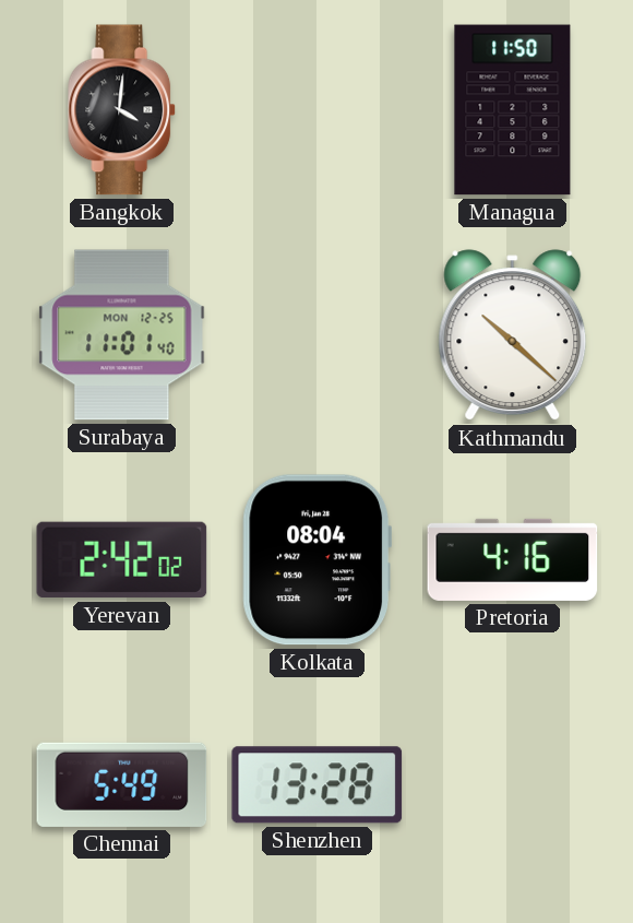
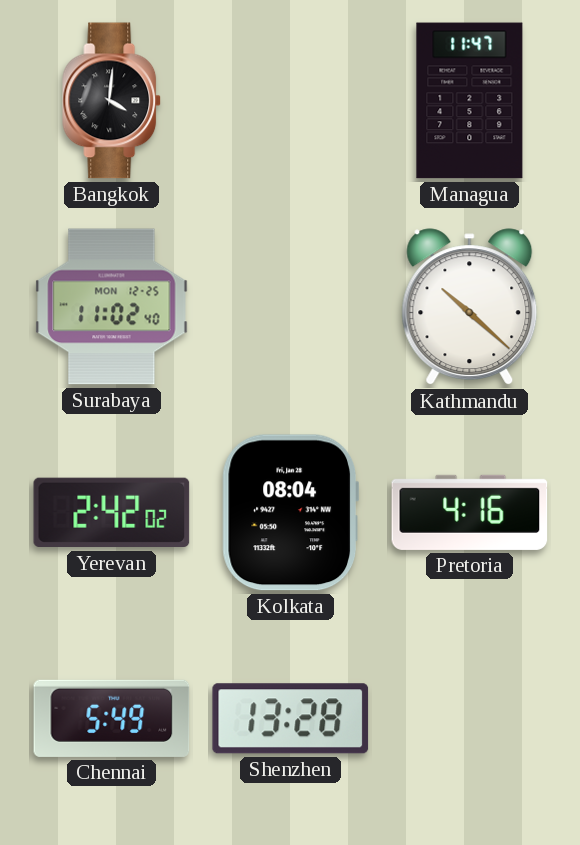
Managua: 11:50 -> 11:47 (470, 101)
Surabaya: 11:01 -> 11:02 (112, 307)
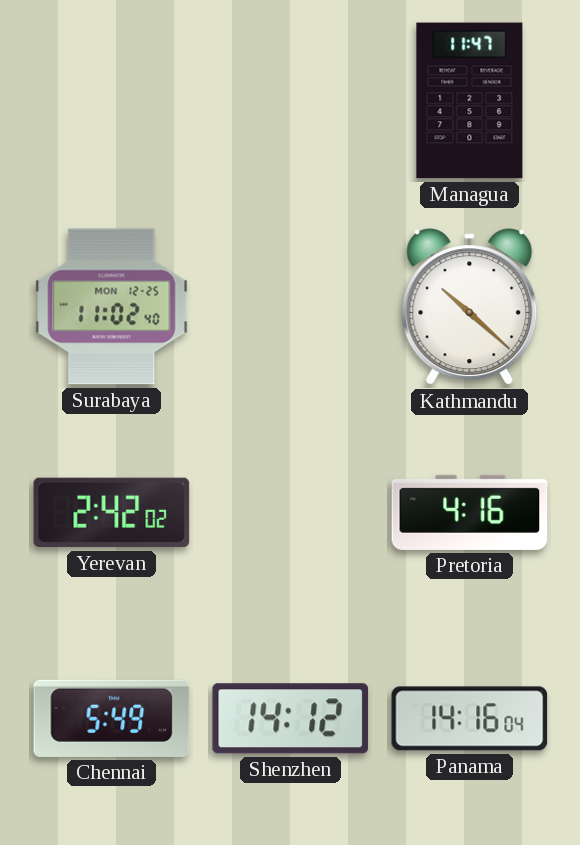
Bangkok: 4:01 -> none (112, 101)
Kolkata: 08:04 -> none (290, 513)
Shenzhen: 13:28 -> 14:12 (291, 719)
Panama: none -> 14:16 (470, 719)
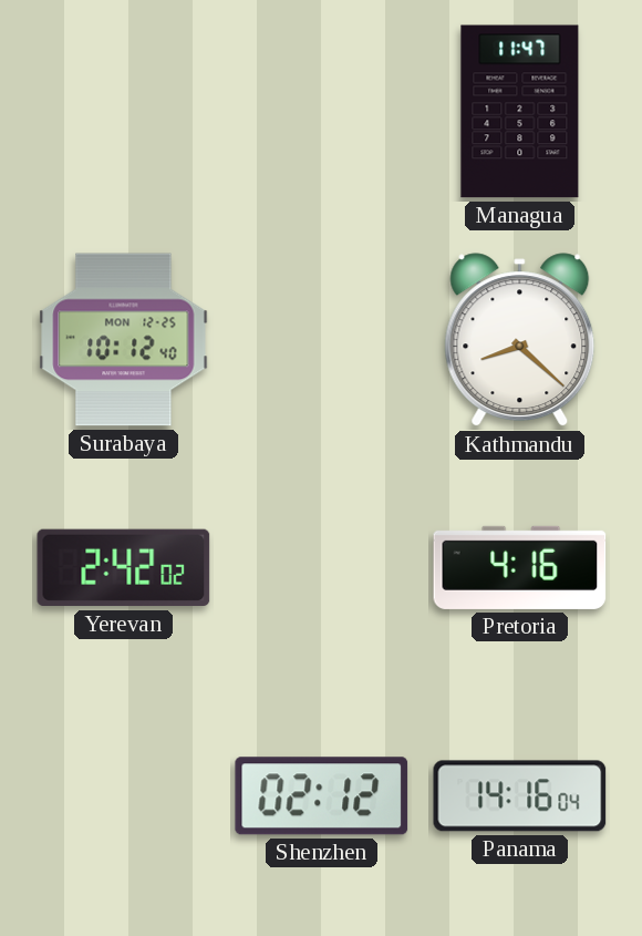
Surabaya: 11:02 -> 10:12 (124, 340)
Kathmandu: 10:22 -> 8:22 (520, 340)
Chennai: 5:49 -> none (112, 718)
Shenzhen: 14:12 -> 02:12 (322, 796)
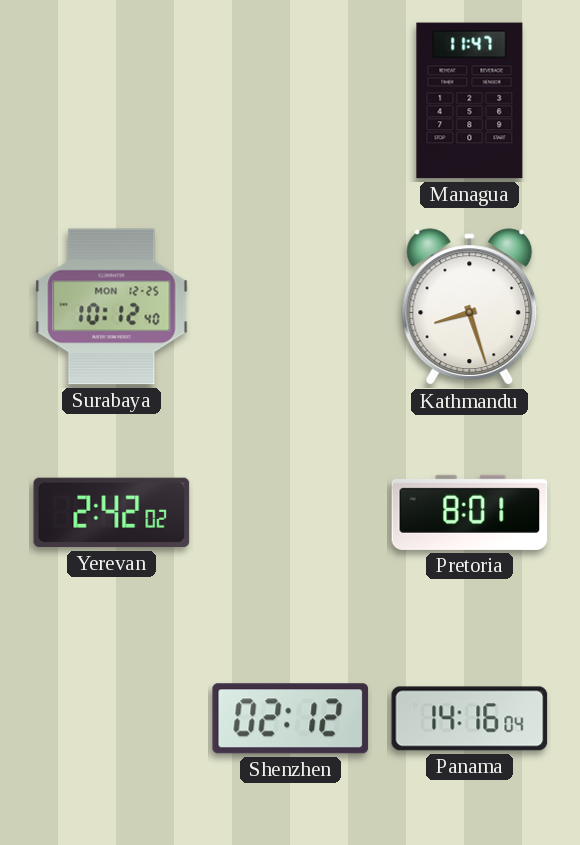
Kathmandu: 8:22 -> 8:27 (470, 307)
Pretoria: 4:16 -> 8:01 (470, 512)
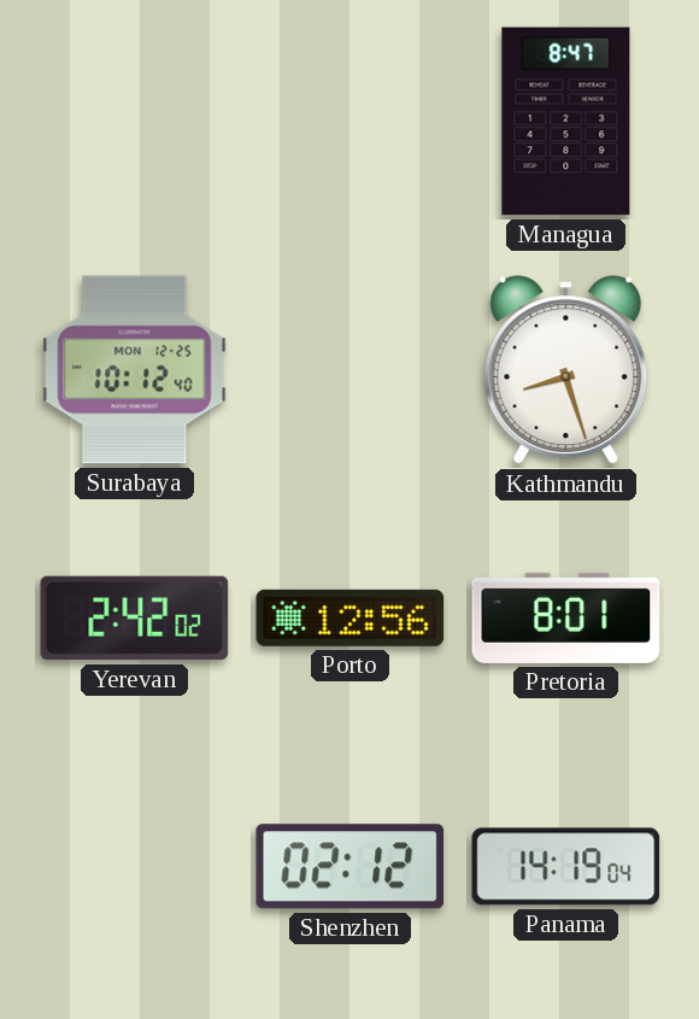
Managua: 11:47 -> 8:47 (566, 122)
Porto: none -> 12:56 (351, 617)
Panama: 14:16 -> 14:19 (566, 867)
